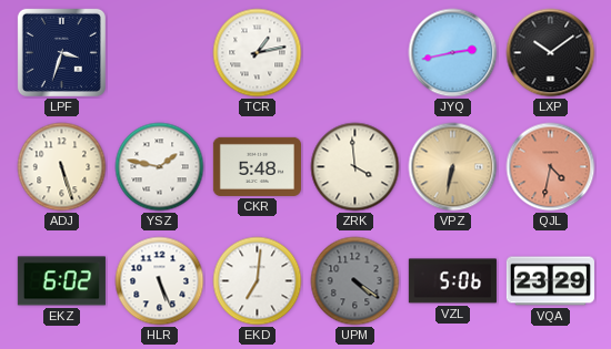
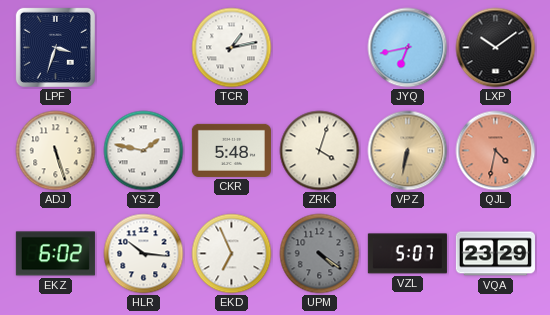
JYQ: 2:43 -> 6:43 (408, 48)
ZRK: 3:59 -> 4:03 (320, 151)
HLR: 5:26 -> 10:16 (144, 254)
EKD: 7:01 -> 6:56 (232, 254)
VZL: 5:06 -> 5:07 (407, 254)
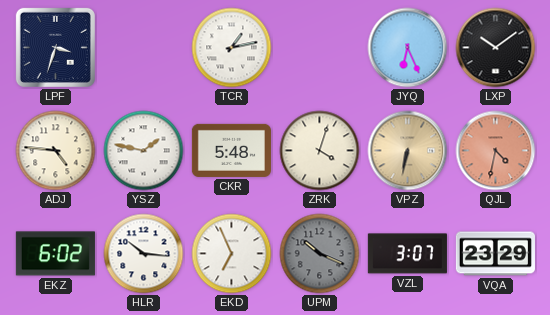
JYQ: 6:43 -> 6:26 (408, 48)
ADJ: 5:27 -> 4:46 (56, 151)
UPM: 4:21 -> 10:19 (320, 254)
VZL: 5:07 -> 3:07 (407, 254)
